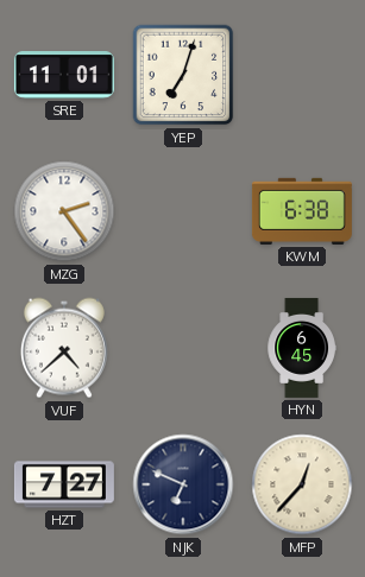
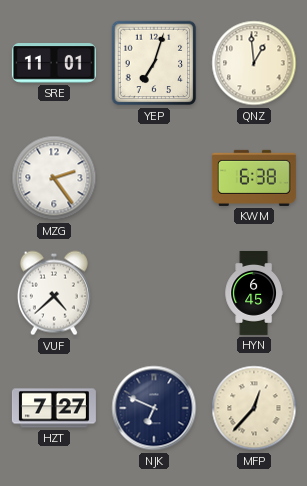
QNZ: none -> 12:59 (254, 63)
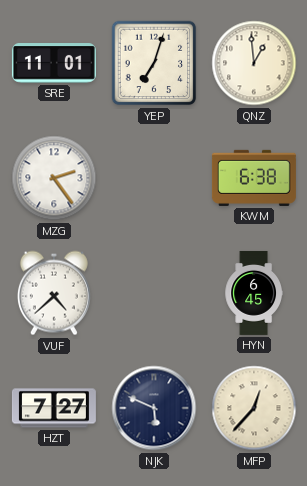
NJK: 6:49 -> 5:49 (154, 408)
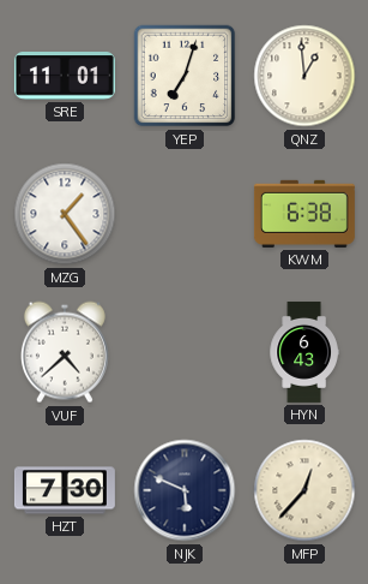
MZG: 2:24 -> 1:24 (65, 214)
HYN: 6:45 -> 6:43 (304, 352)
HZT: 7:27 -> 7:30 (65, 490)
